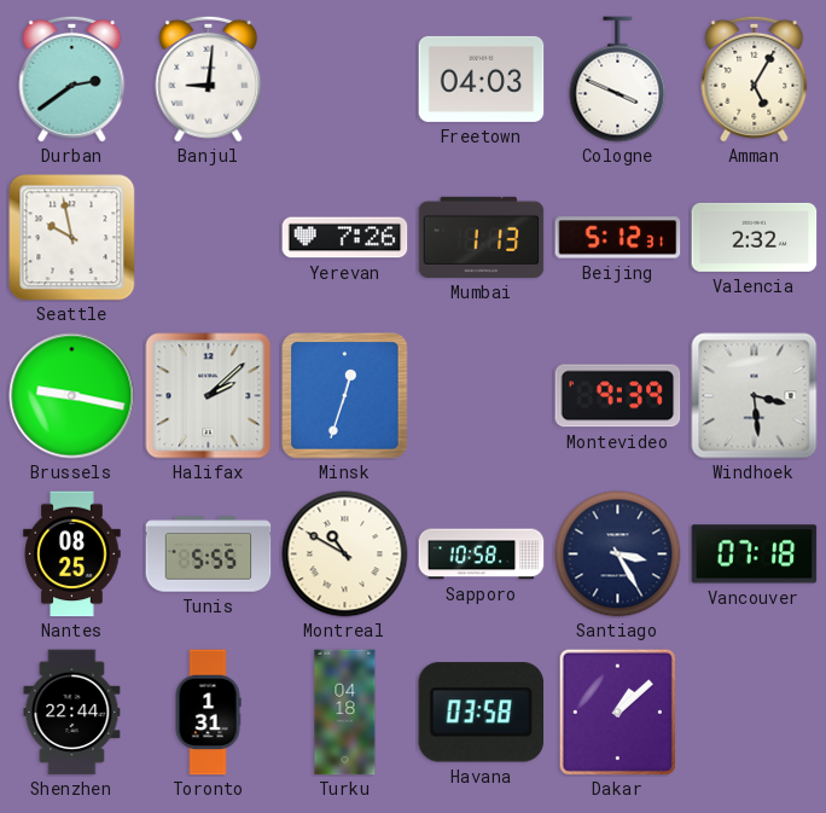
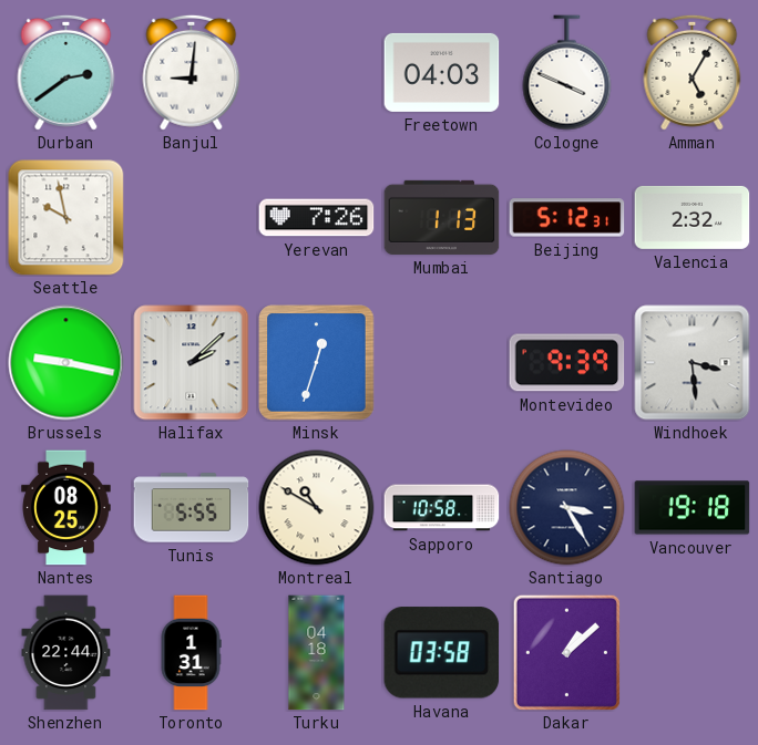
Vancouver: 07:18 -> 19:18 (693, 508)
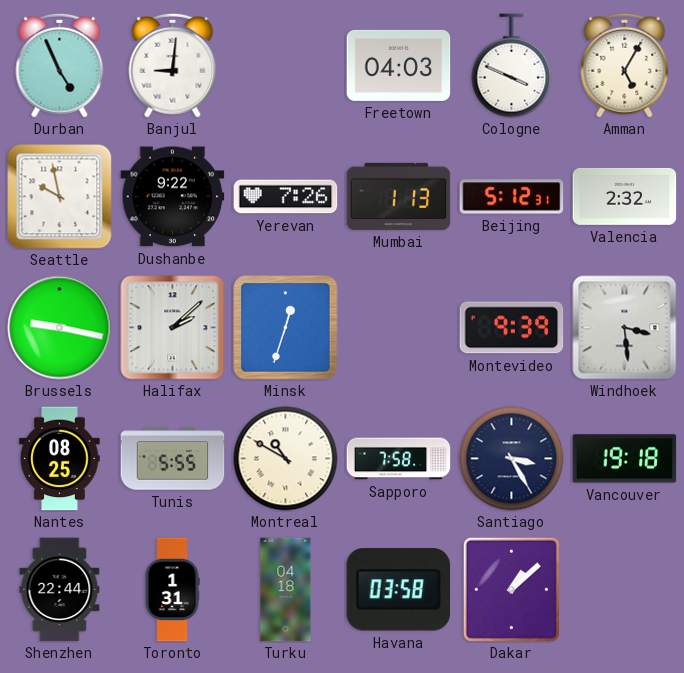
Durban: 2:39 -> 4:56 (60, 65)
Dushanbe: none -> 9:22 (173, 197)
Sapporo: 10:58 -> 7:58 (399, 459)
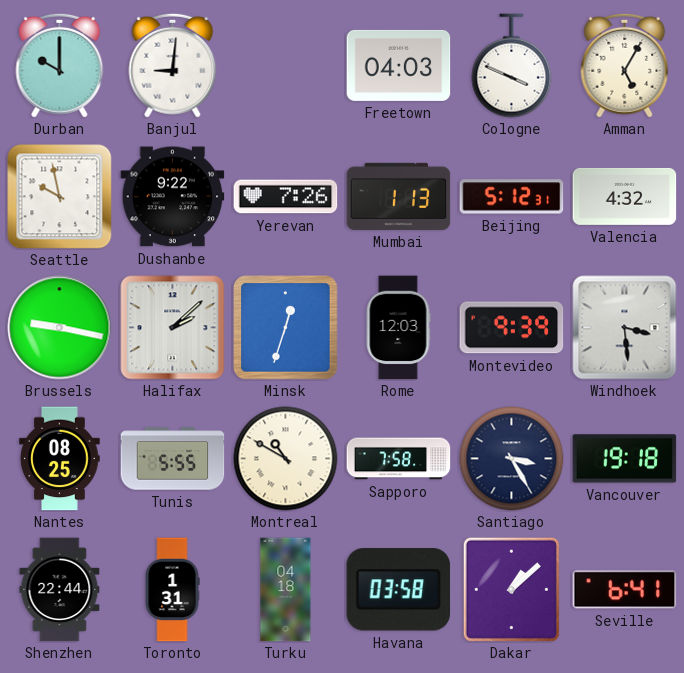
Durban: 4:56 -> 10:00 (60, 65)
Valencia: 2:32 -> 4:32 (625, 196)
Rome: none -> 12:03 (398, 328)
Seville: none -> 6:41 (625, 590)
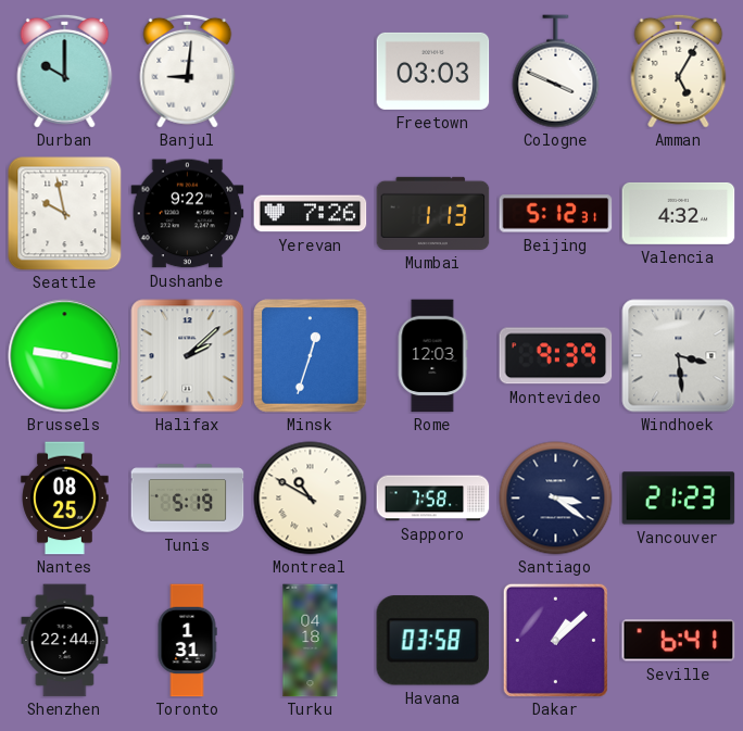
Freetown: 04:03 -> 03:03 (433, 71)
Tunis: 5:55 -> 5:19 (188, 499)
Santiago: 3:25 -> 3:21 (556, 499)
Vancouver: 19:18 -> 21:23 (679, 499)
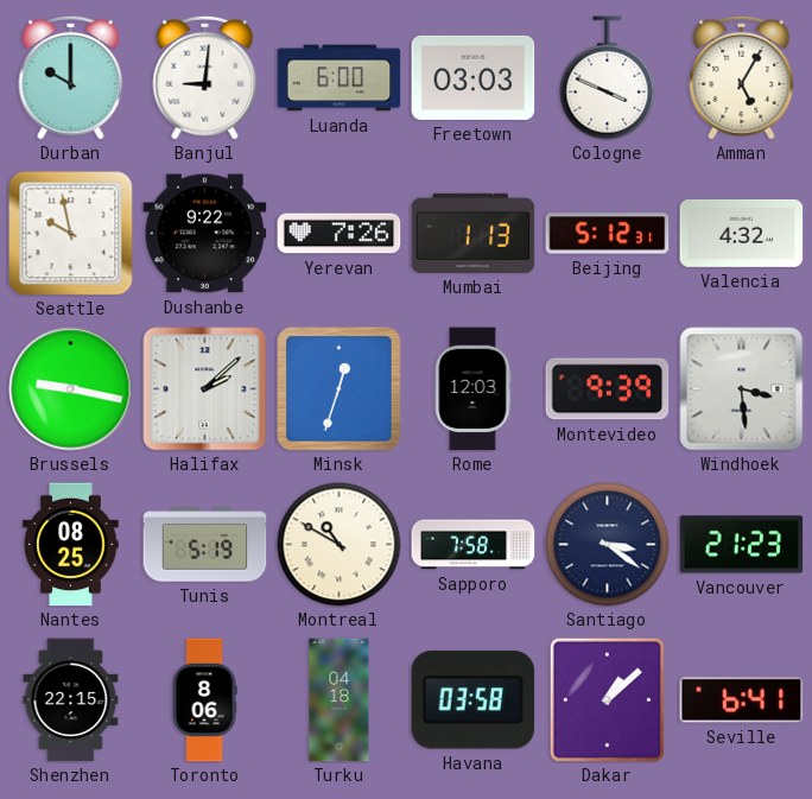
Luanda: none -> 6:00 (340, 78)
Shenzhen: 22:44 -> 22:15 (71, 700)
Toronto: 1:31 -> 8:06 (204, 700)
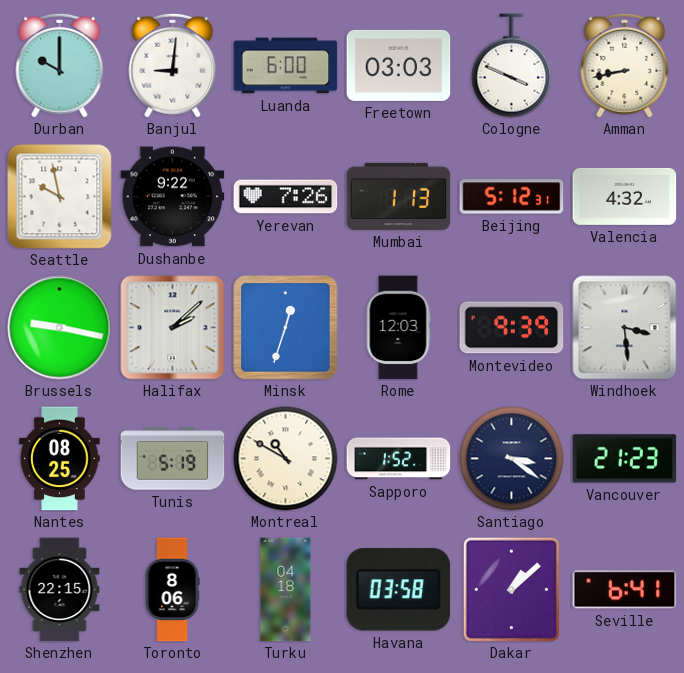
Amman: 5:05 -> 8:43 (625, 65)
Sapporo: 7:58 -> 1:52 (399, 459)
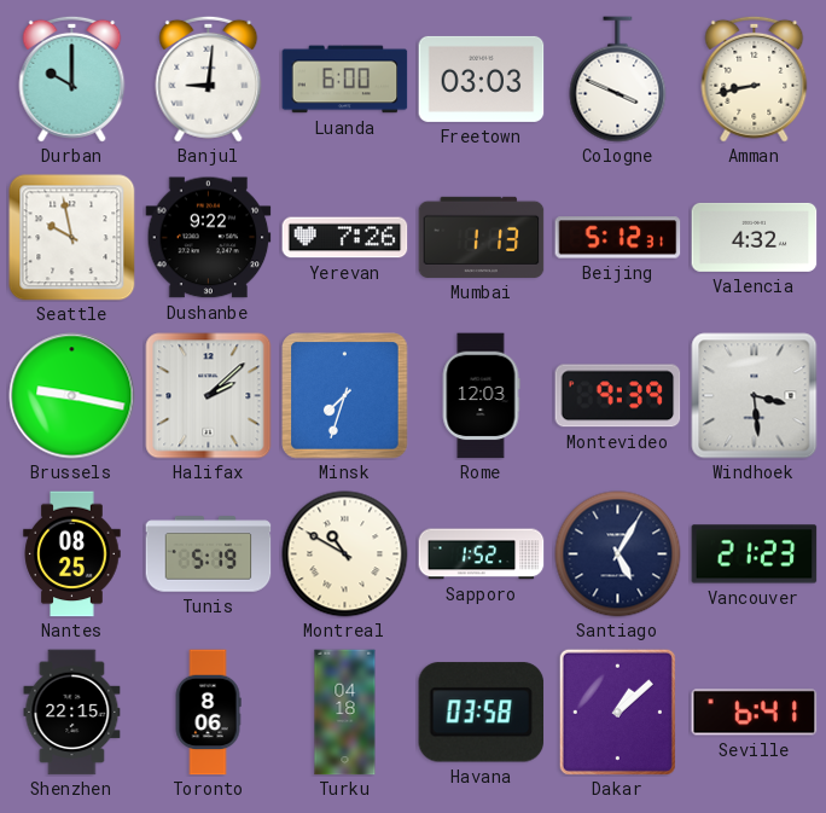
Minsk: 12:33 -> 7:33 (345, 396)
Santiago: 3:21 -> 5:05 (618, 554)
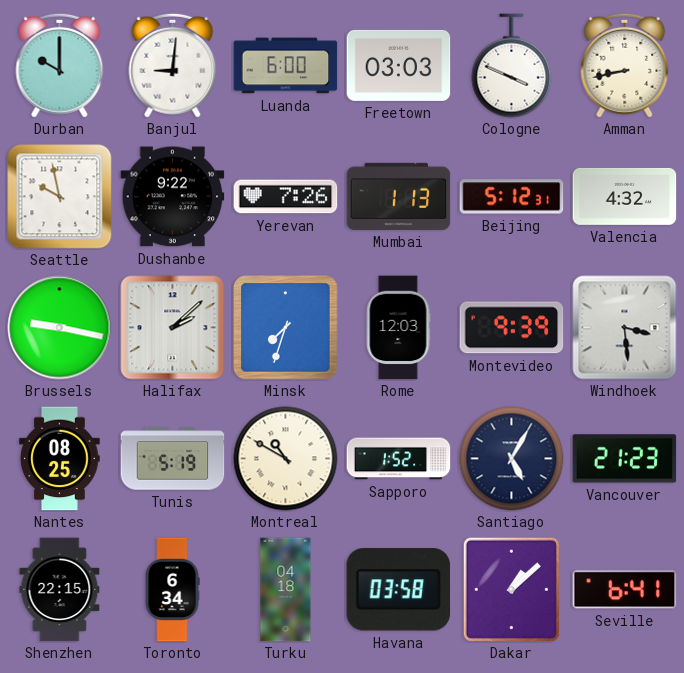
Toronto: 8:06 -> 6:34 (172, 590)
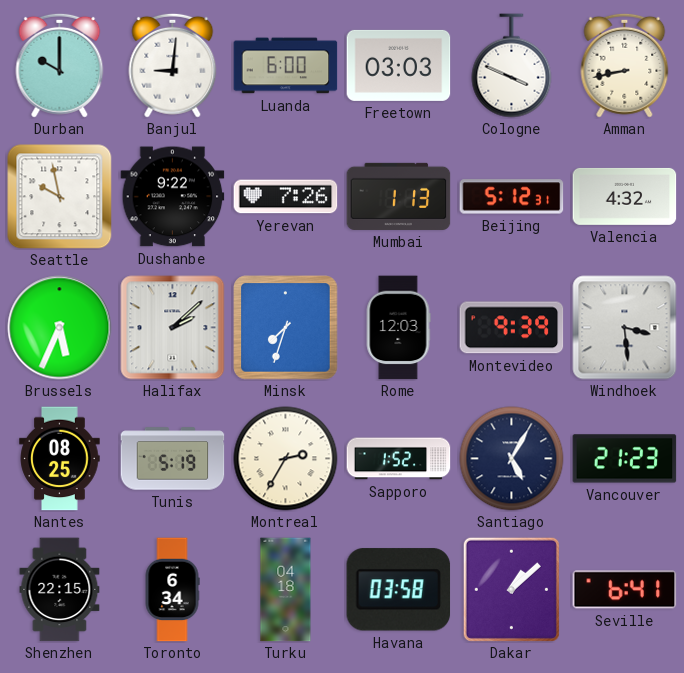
Brussels: 9:17 -> 5:34 (60, 328)
Montreal: 10:50 -> 2:35 (286, 459)
